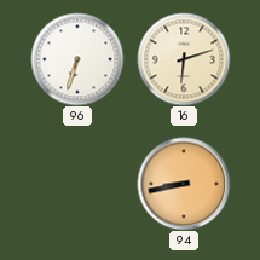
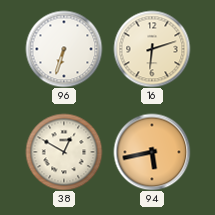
38: none -> 12:50 (64, 152)
94: 8:43 -> 5:43 (152, 152)
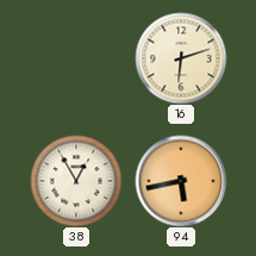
96: 6:33 -> none (64, 49)
38: 12:50 -> 12:55 (76, 181)
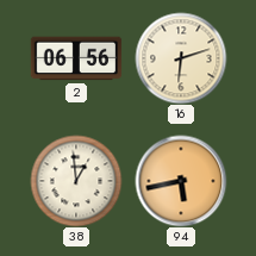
2: none -> 06:56 (76, 58)
38: 12:55 -> 12:59 (76, 181)
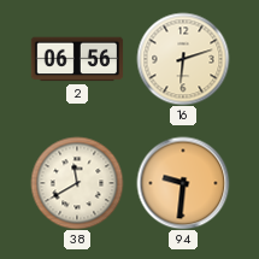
38: 12:59 -> 11:40 (77, 183)
94: 5:43 -> 9:31 (183, 183)
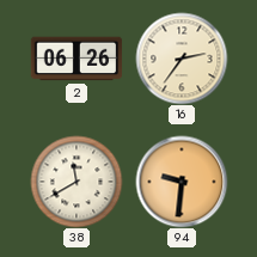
2: 06:56 -> 06:26 (77, 59)
16: 6:12 -> 2:36 (182, 59)
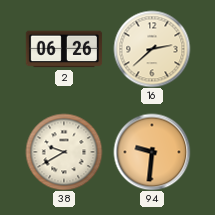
16: 2:36 -> 2:38 (152, 49)
38: 11:40 -> 9:40 (64, 152)
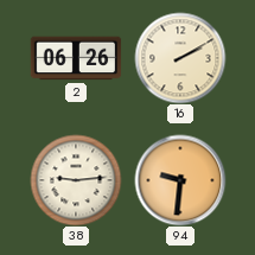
16: 2:38 -> 2:10 (180, 58)
38: 9:40 -> 9:14 (76, 180)
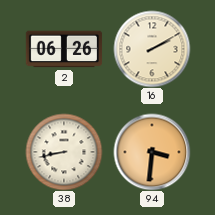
38: 9:14 -> 8:43 (64, 152)
94: 9:31 -> 3:31 (152, 152)
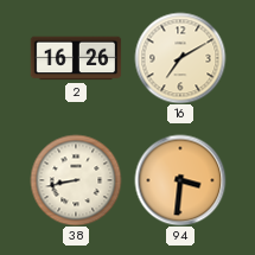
2: 06:26 -> 16:26 (76, 58)
16: 2:10 -> 7:10 (180, 58)
